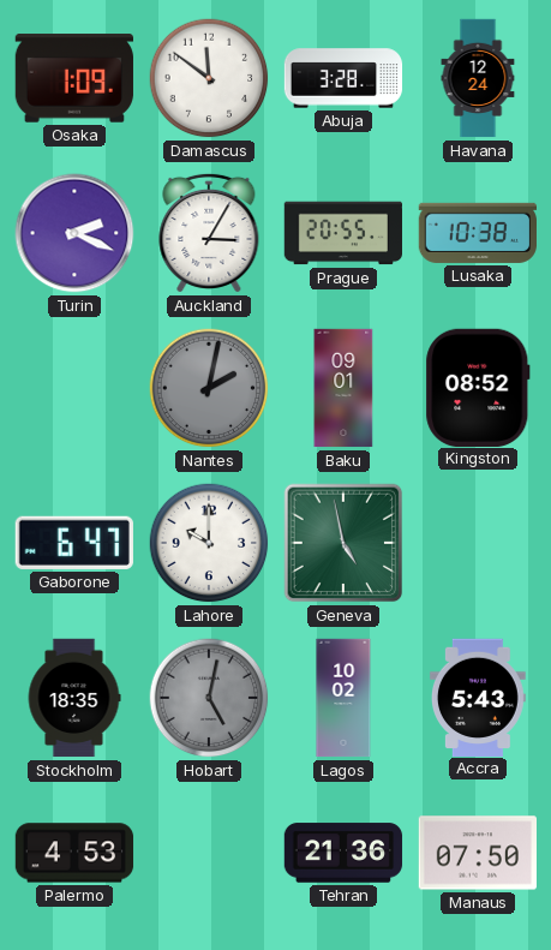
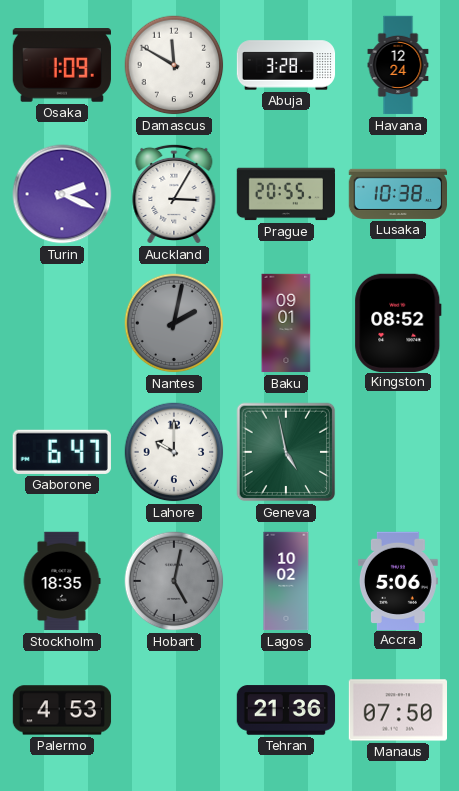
Damascus: 11:51 -> 11:50 (174, 65)
Accra: 5:43 -> 5:06 (398, 580)
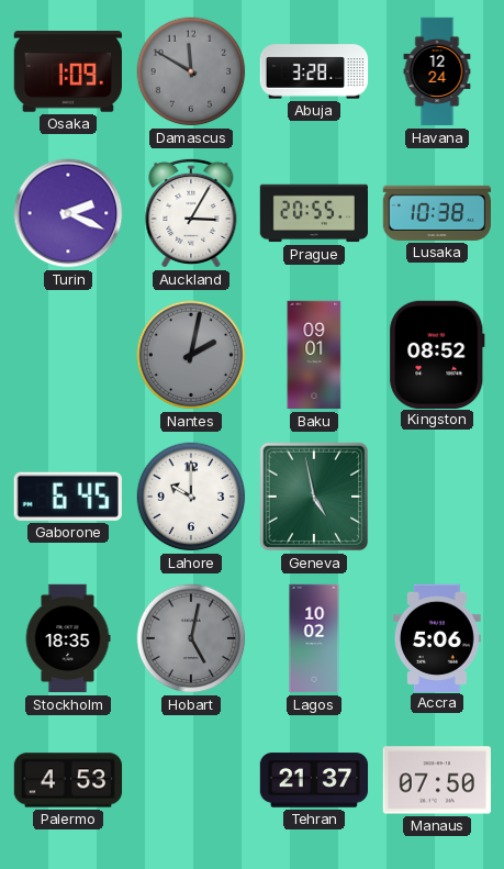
Damascus dial: white -> grey (191, 71)
Gaborone: 6:47 -> 6:45 (68, 497)
Tehran: 21:36 -> 21:37 (314, 780)
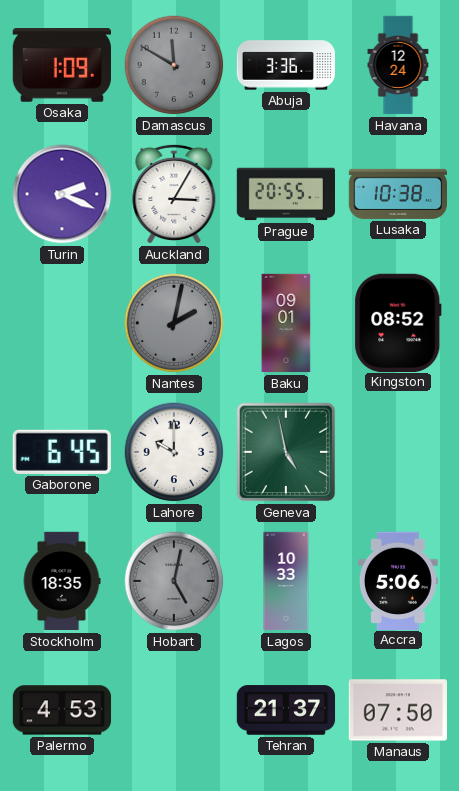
Abuja: 3:28 -> 3:36 (286, 65)
Lagos: 10:02 -> 10:33 (286, 581)
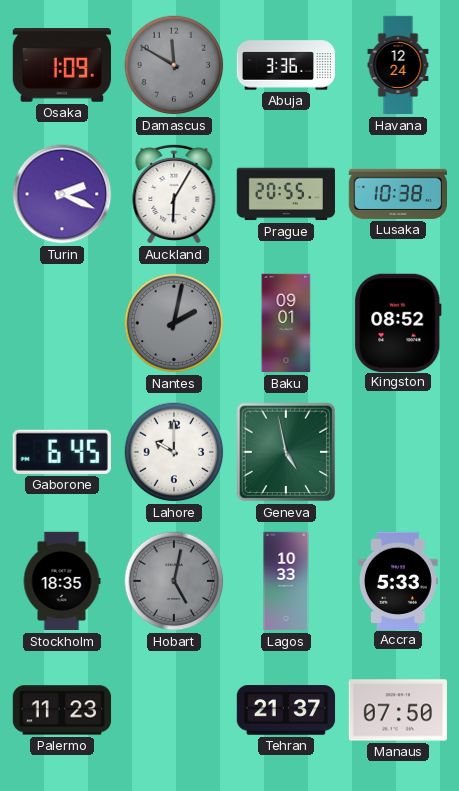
Auckland: 3:05 -> 6:05 (174, 194)
Accra: 5:06 -> 5:33 (398, 580)
Palermo: 4:53 -> 11:23 (62, 710)
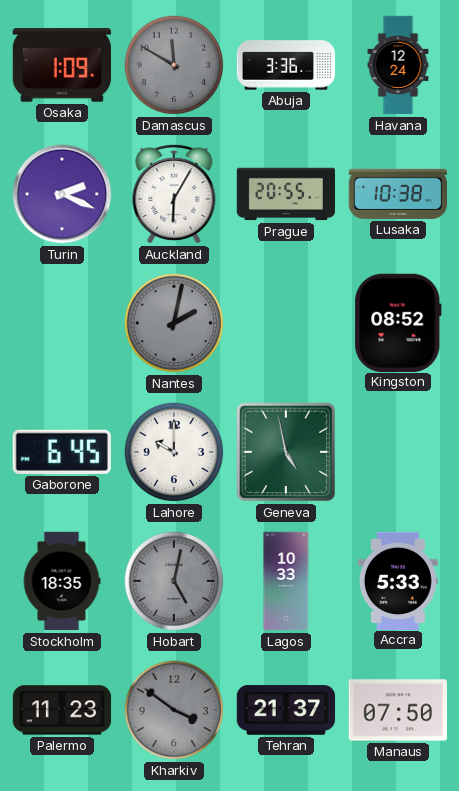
Baku: 09:01 -> none (286, 323)
Kharkiv: none -> 3:51 (174, 710)
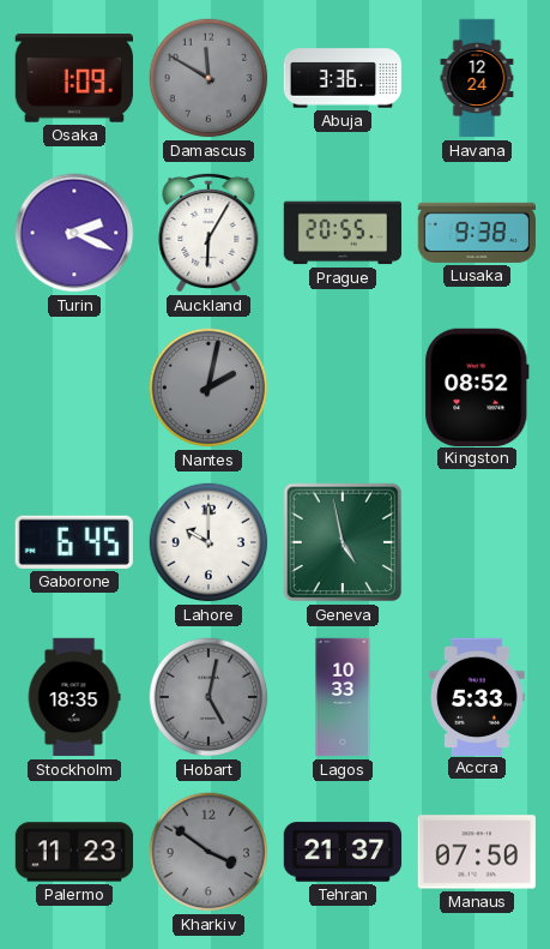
Lusaka: 10:38 -> 9:38 (476, 233)
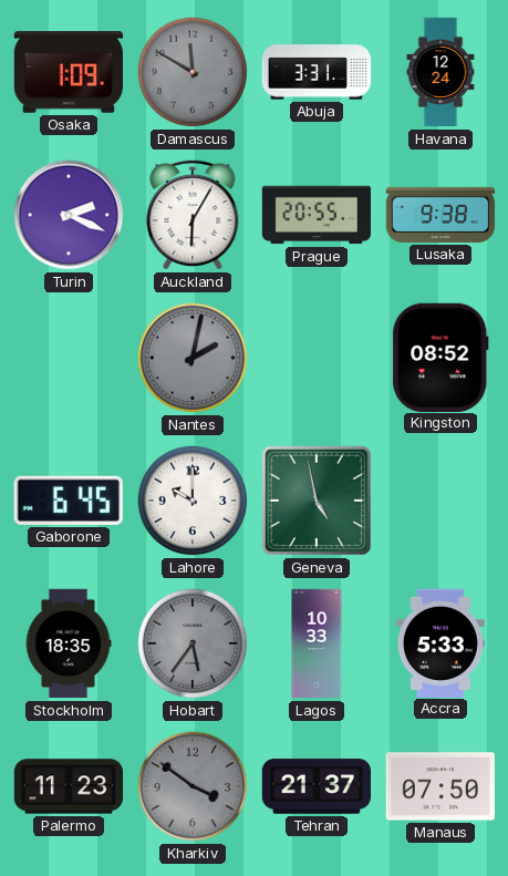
Abuja: 3:36 -> 3:31 (317, 72)
Hobart: 5:02 -> 5:36 (193, 643)
